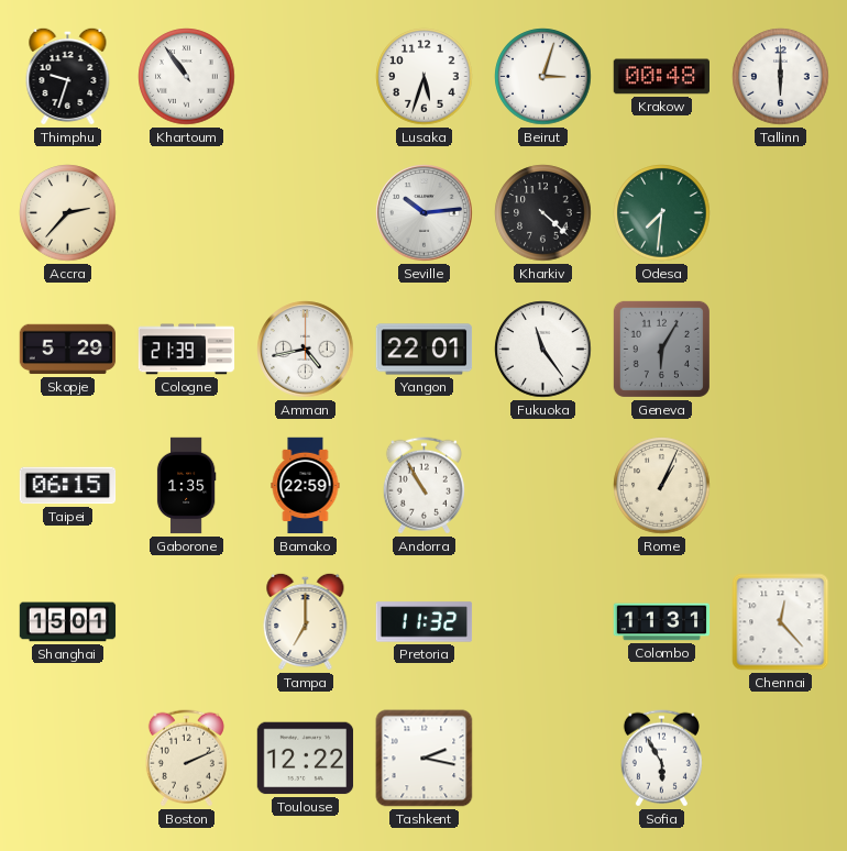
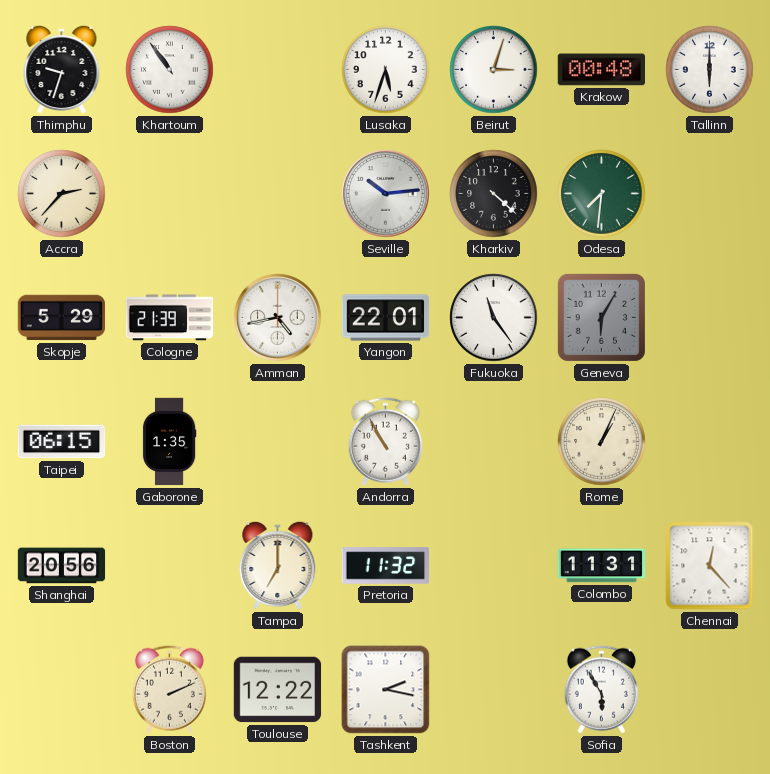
Bamako: 22:59 -> none (306, 486)
Shanghai: 15:01 -> 20:56 (62, 566)
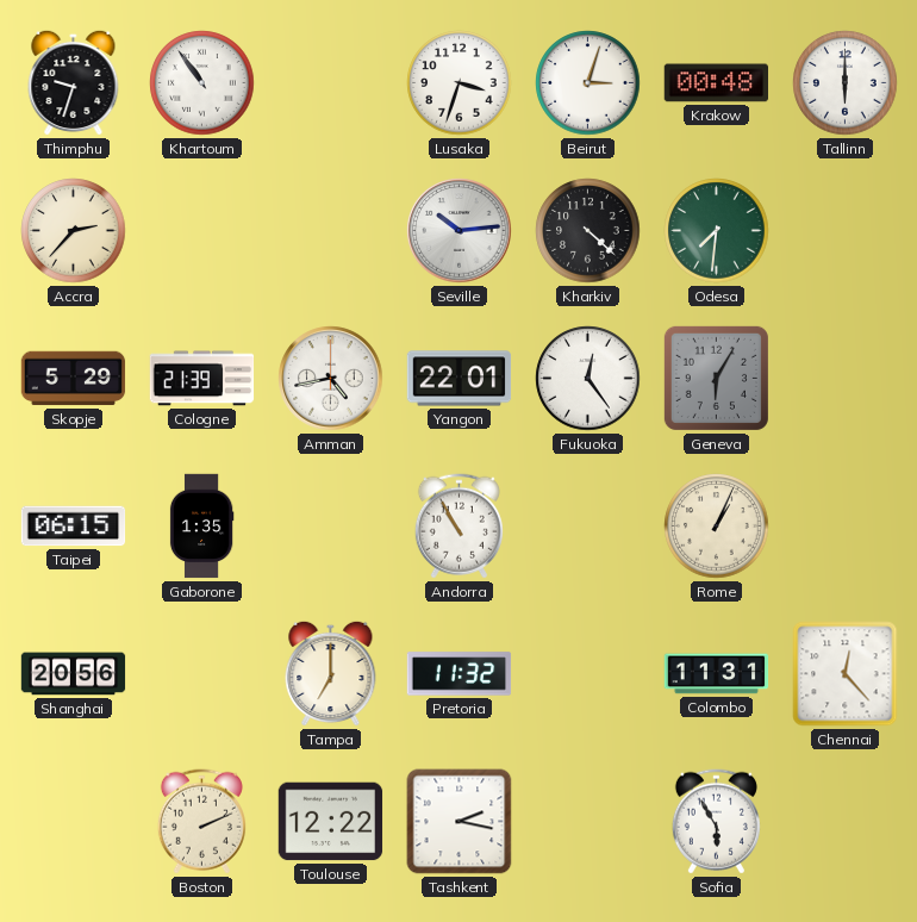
Lusaka: 5:33 -> 3:33 (460, 83)
Fukuoka: 11:24 -> 12:24 (588, 379)
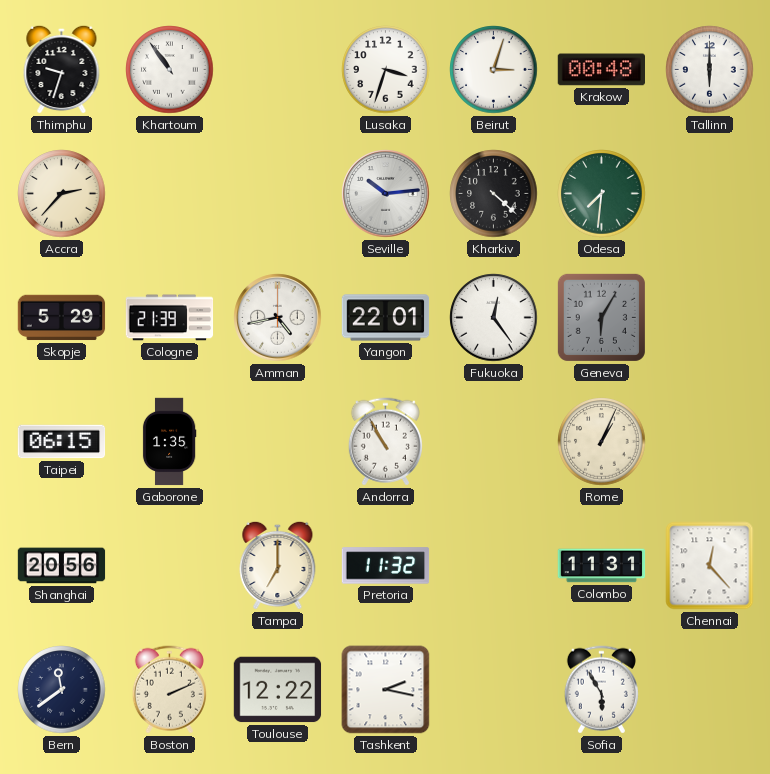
Bern: none -> 11:39 (62, 690)
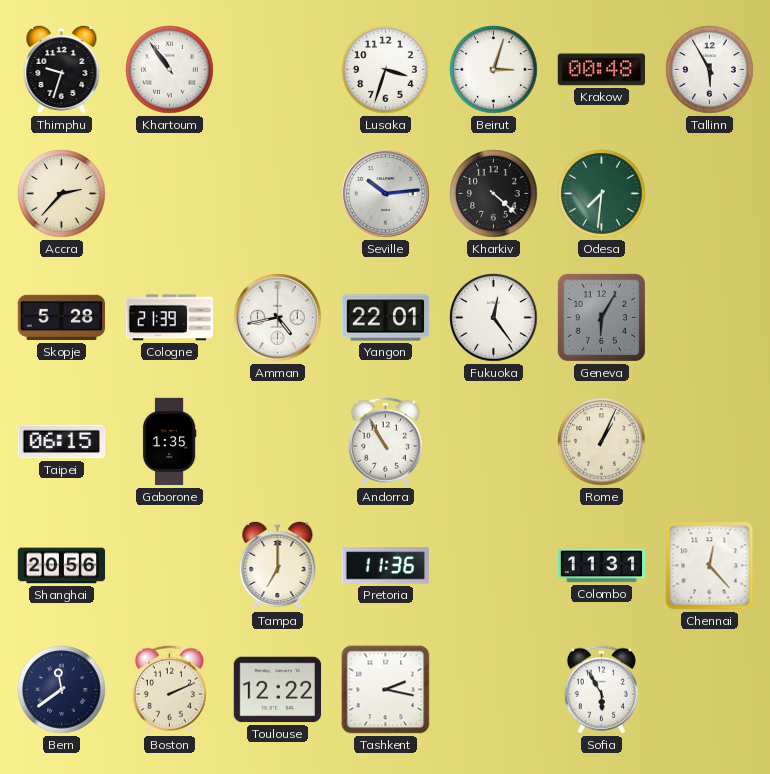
Tallinn: 6:00 -> 5:55 (710, 70)
Skopje: 5:29 -> 5:28 (62, 318)
Pretoria: 11:32 -> 11:36 (386, 566)
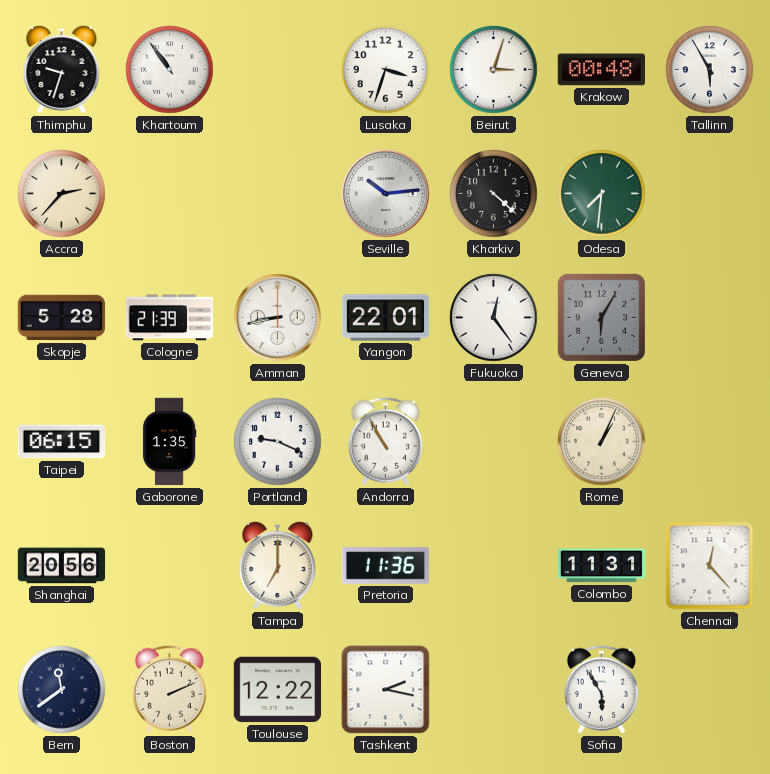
Amman: 4:43 -> 8:43 (278, 318)
Portland: none -> 9:19 (278, 442)
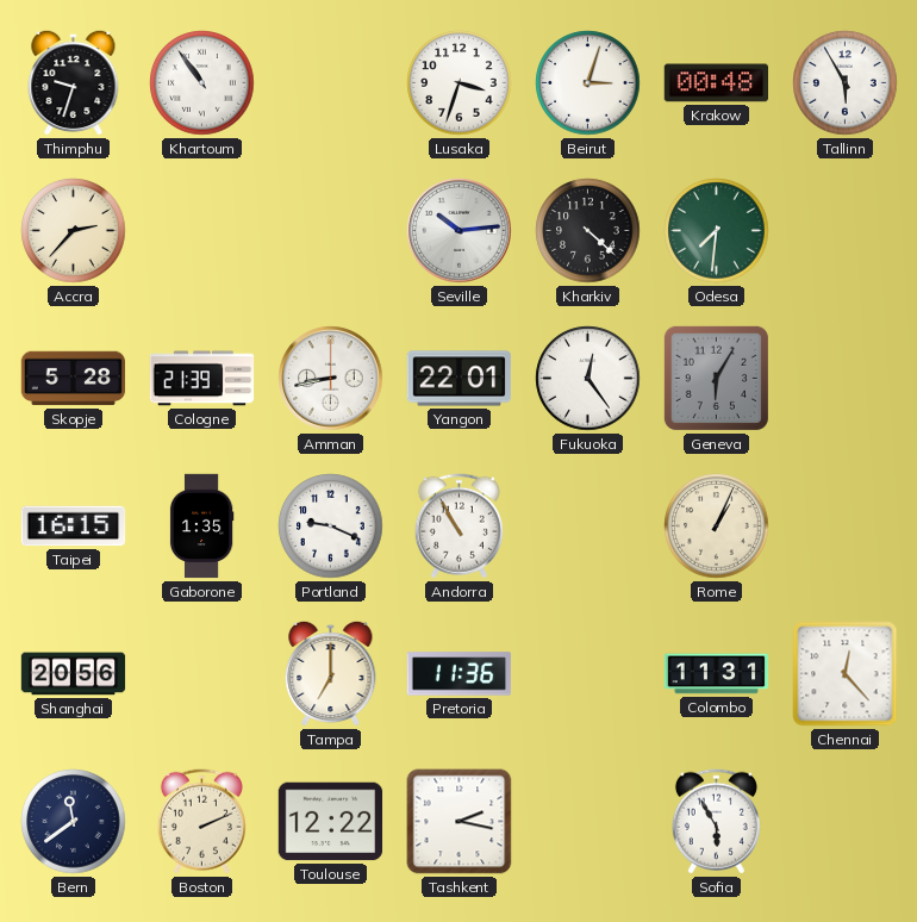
Taipei: 06:15 -> 16:15 (74, 527)
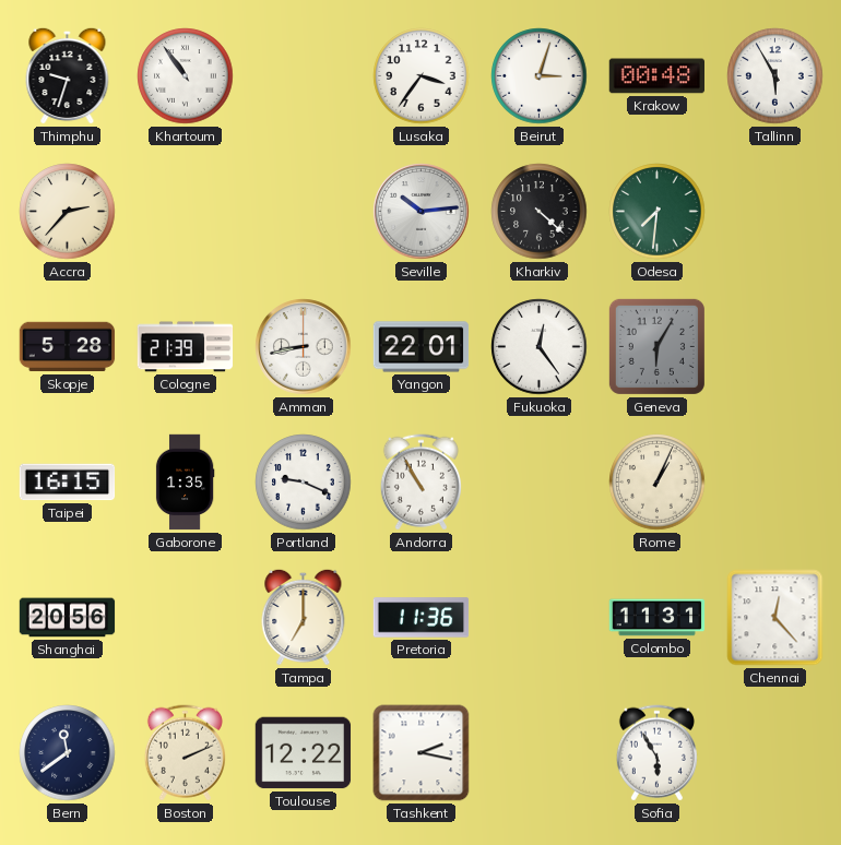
Lusaka: 3:33 -> 3:36 (422, 76)
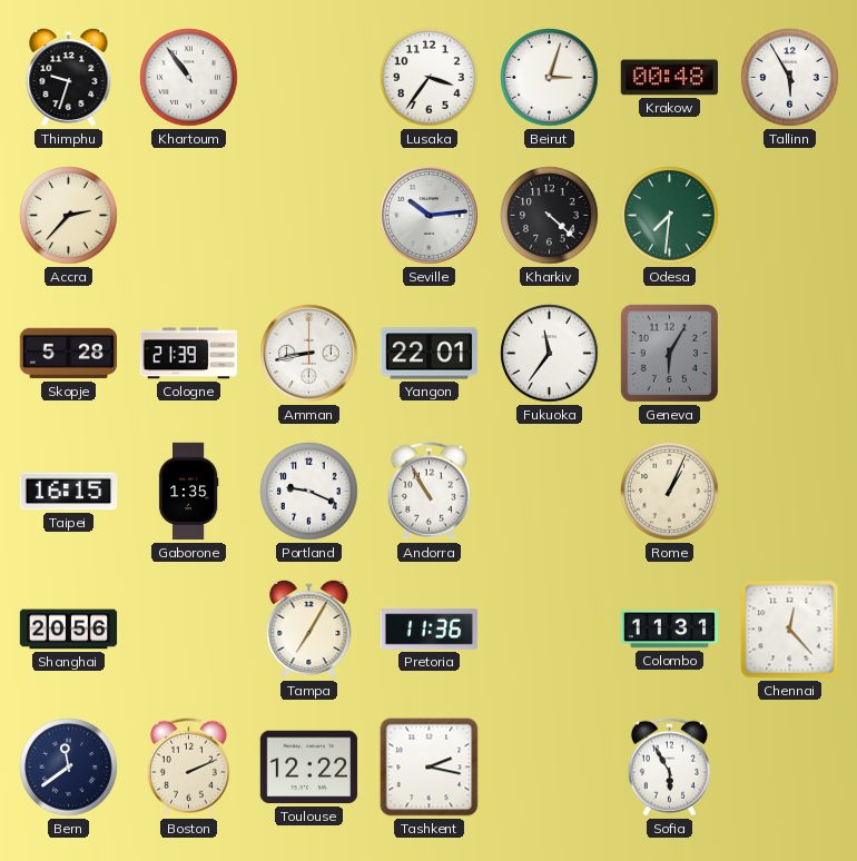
Fukuoka: 12:24 -> 11:36 (550, 354)
Tampa: 7:00 -> 7:05 (309, 629)
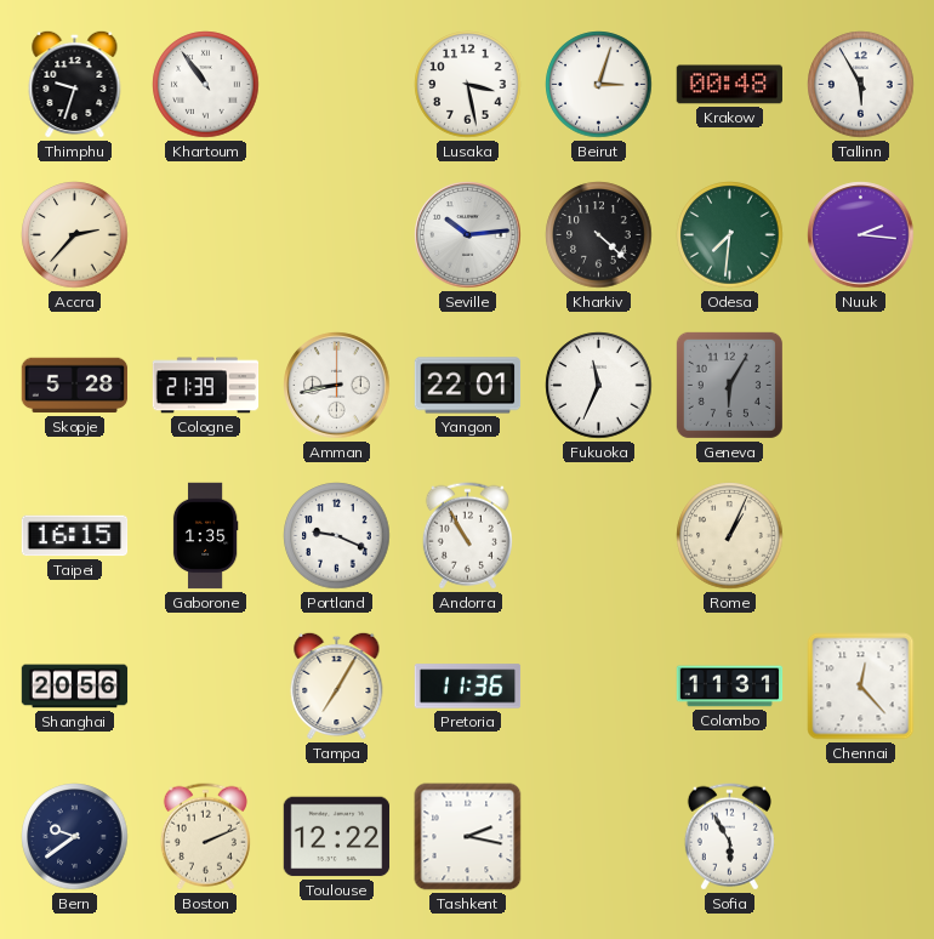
Lusaka: 3:36 -> 3:28 (468, 85)
Nuuk: none -> 2:16 (861, 235)
Fukuoka: 11:36 -> 11:34 (599, 386)
Bern: 11:39 -> 9:39 (75, 837)
